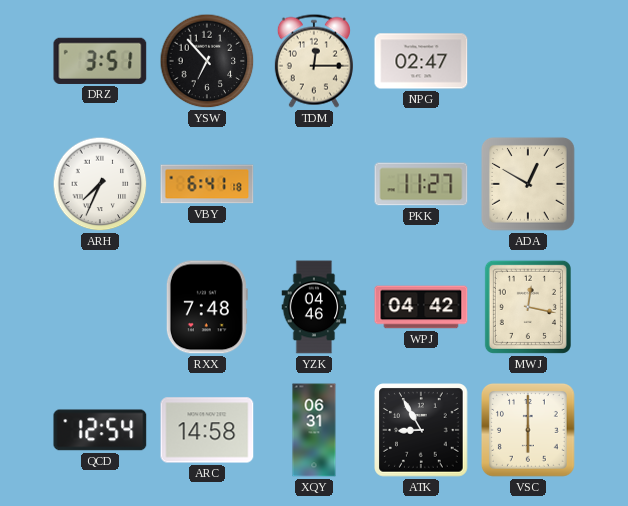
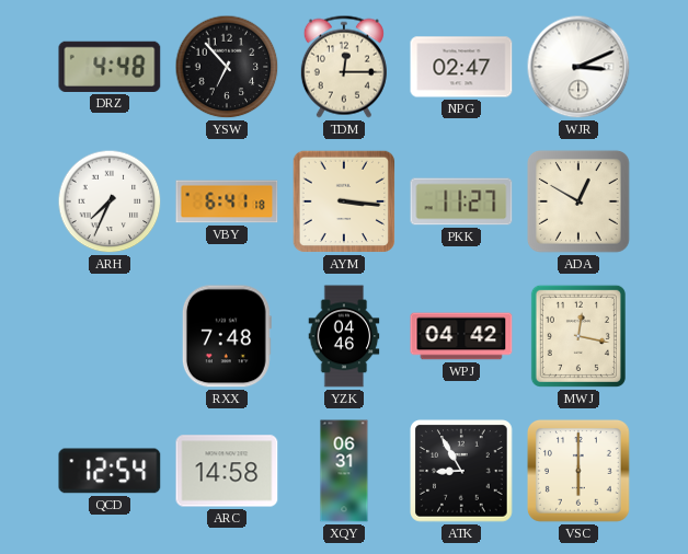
DRZ: 3:51 -> 4:48 (110, 67)
WJR: none -> 3:11 (578, 67)
AYM: none -> 3:16 (344, 201)
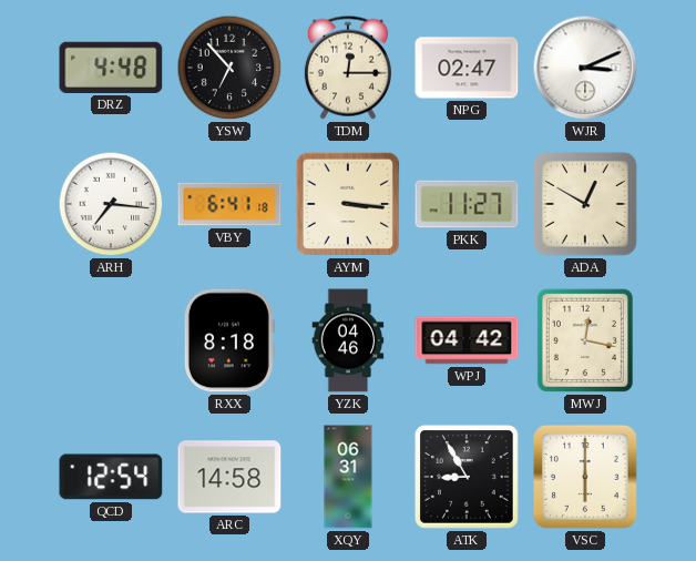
ARH: 7:34 -> 7:16 (111, 204)
RXX: 7:48 -> 8:18 (229, 340)
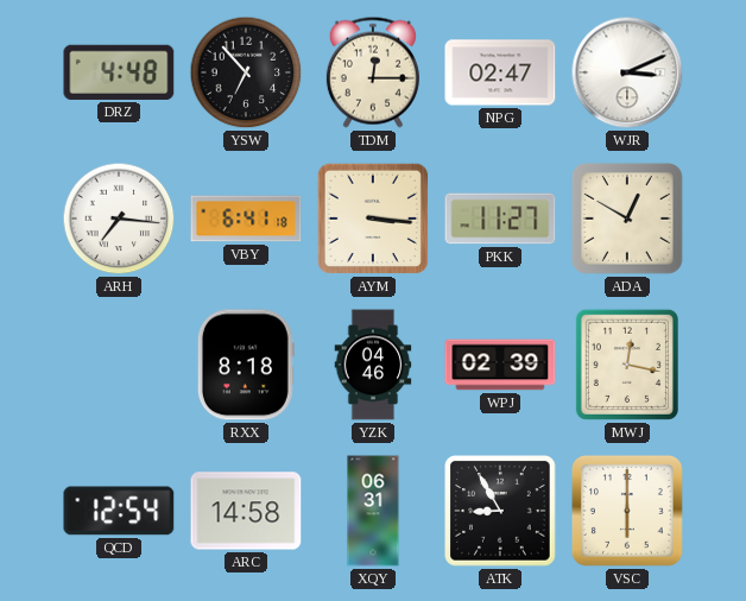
WPJ: 04:42 -> 02:39 (500, 365)
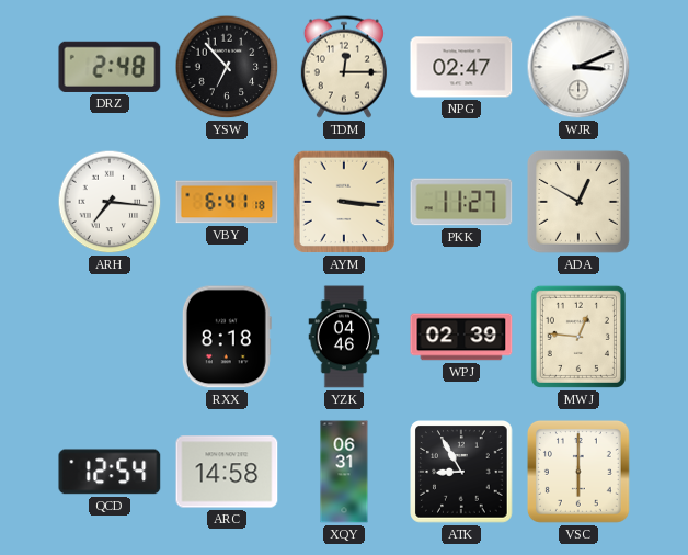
DRZ: 4:48 -> 2:48 (110, 67)
MWJ: 12:17 -> 12:46 (578, 337)
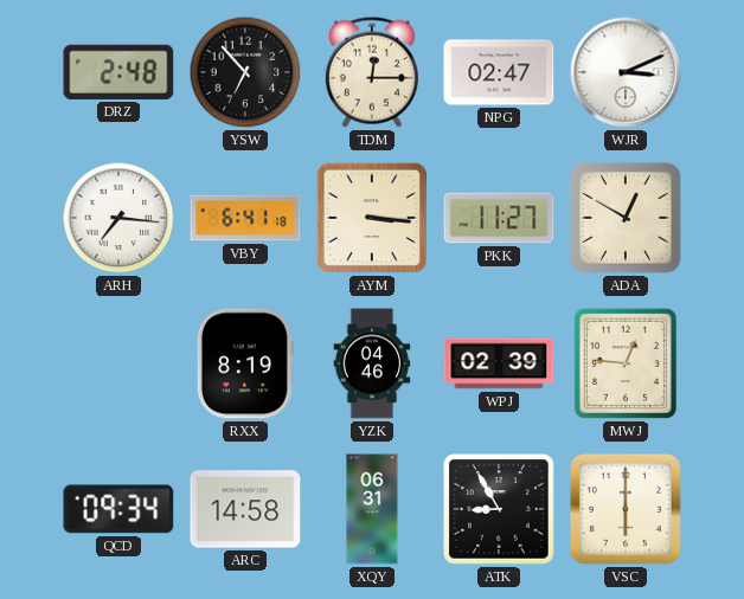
RXX: 8:18 -> 8:19 (245, 363)
QCD: 12:54 -> 09:34 (118, 509)
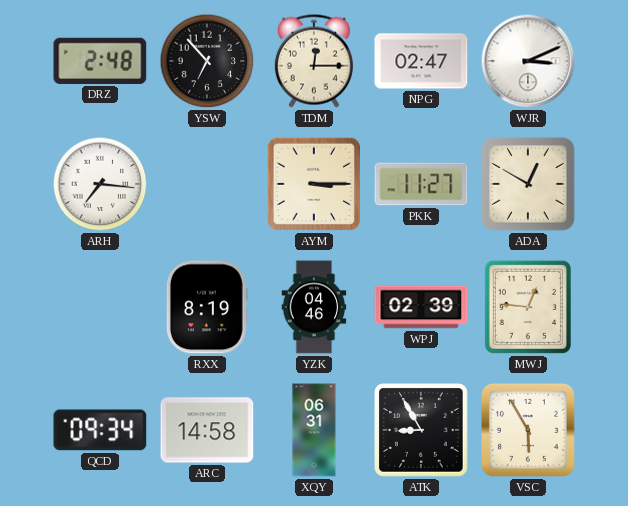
VBY: 6:41 -> none (245, 218)
AYM: 3:16 -> 3:15 (314, 184)
VSC: 6:00 -> 5:55 (529, 430)
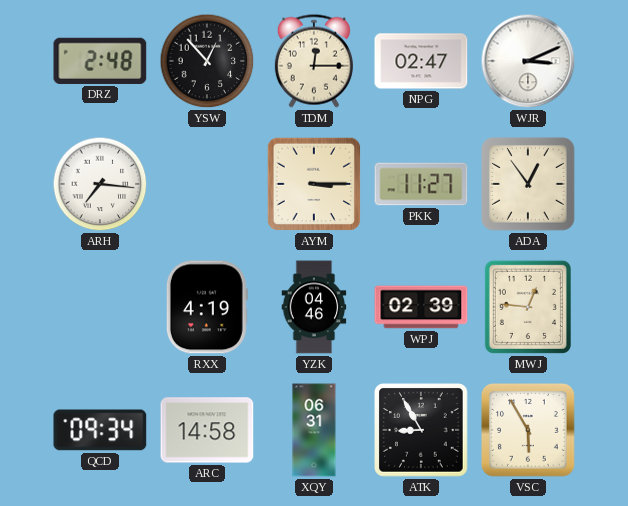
YSW: 6:53 -> 12:53 (207, 61)
ADA: 12:50 -> 12:54 (529, 184)
RXX: 8:19 -> 4:19 (207, 307)
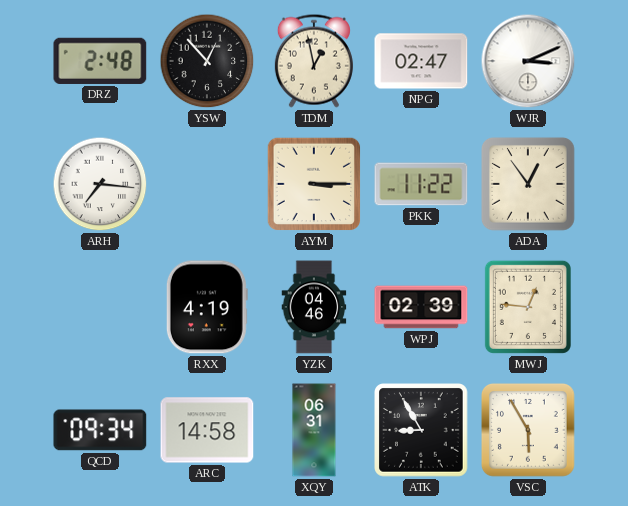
TDM: 12:15 -> 12:58 (314, 61)
PKK: 11:27 -> 11:22 (421, 184)
